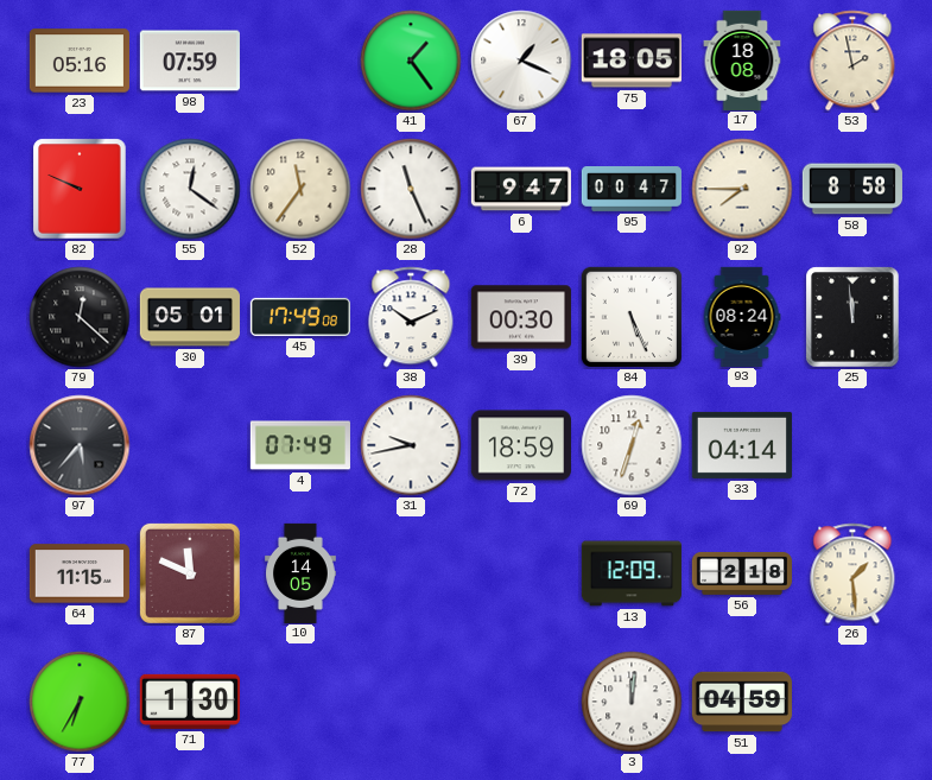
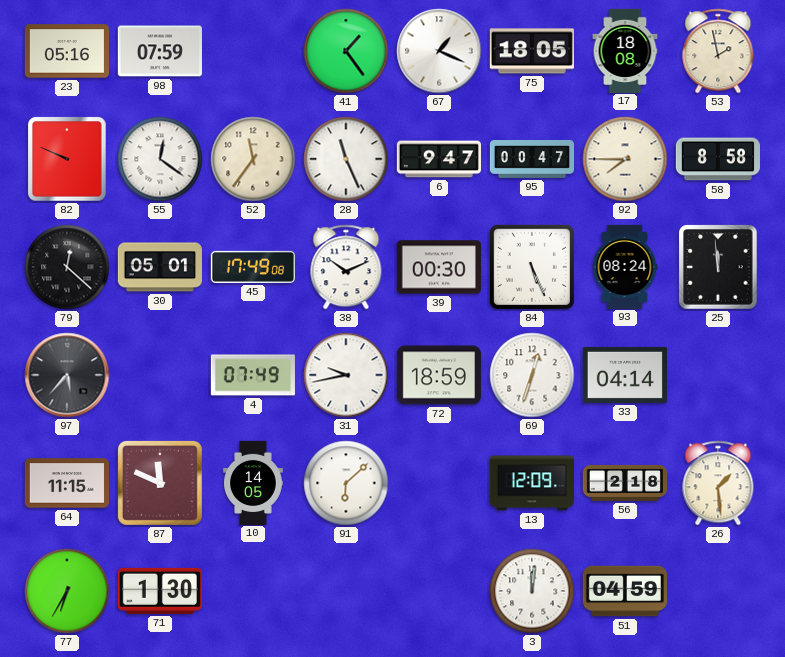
91: none -> 6:08 (346, 483)
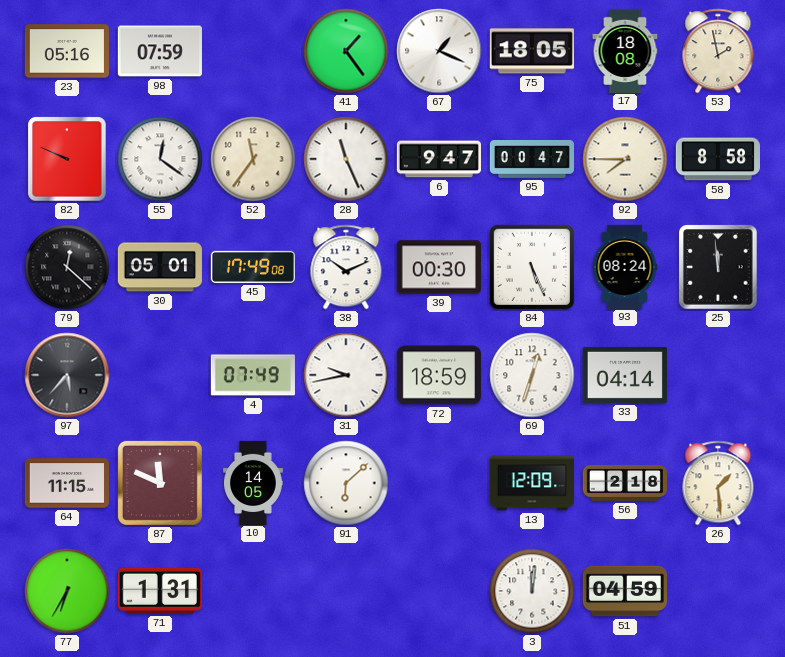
71: 1:30 -> 1:31 (160, 591)
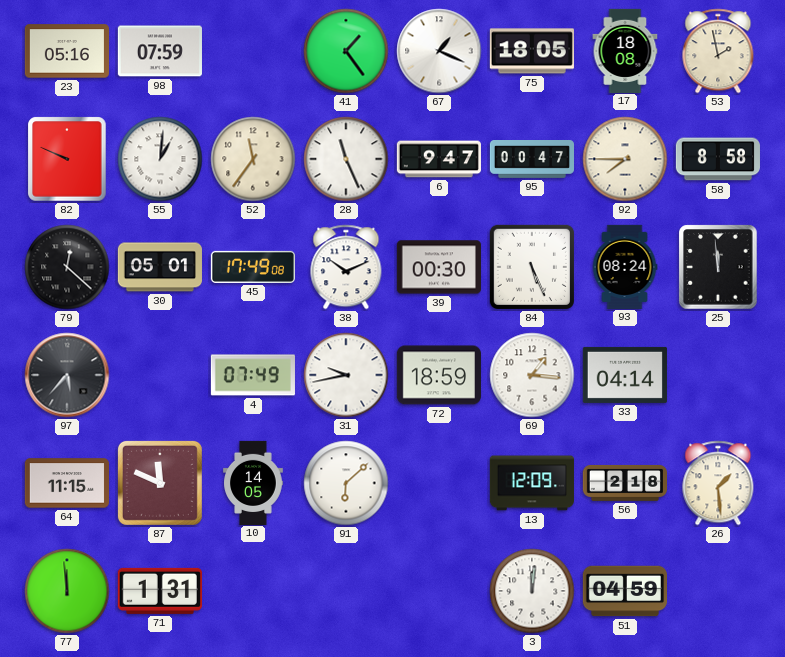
55: 12:21 -> 1:01 (160, 159)
69: 12:33 -> 1:16 (532, 375)
77: 6:35 -> 11:59 (67, 591)
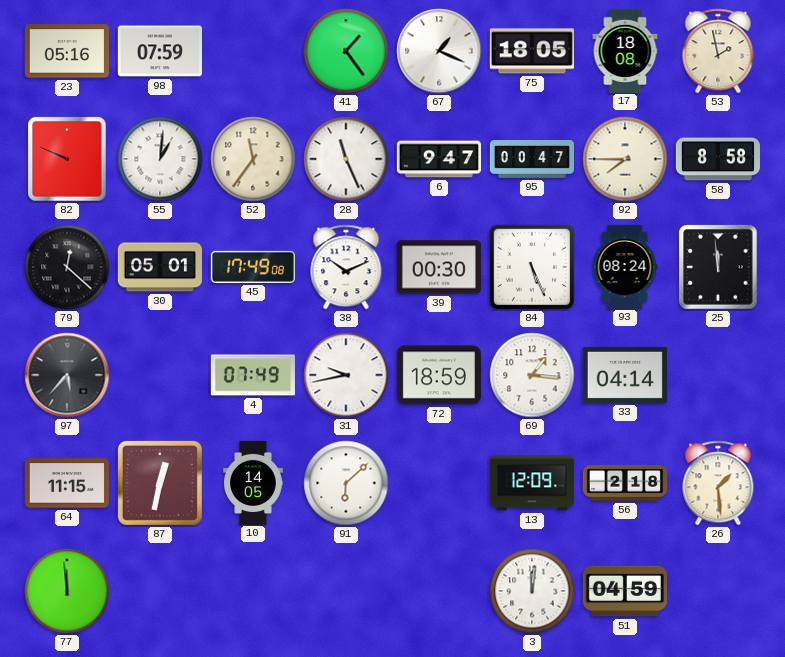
87: 11:49 -> 12:32 (160, 483)
71: 1:31 -> none (160, 591)
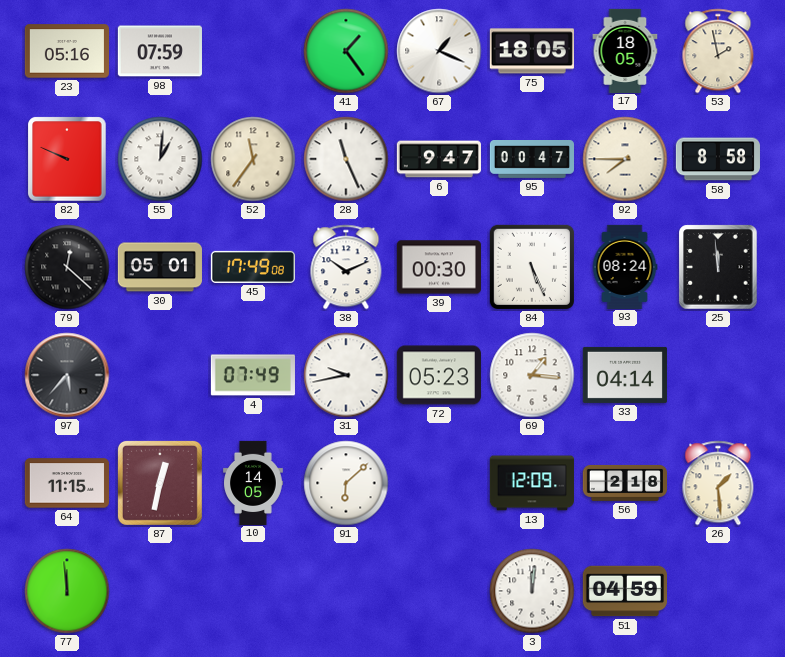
17: 18:08 -> 18:05 (625, 50)
72: 18:59 -> 05:23 (439, 375)
